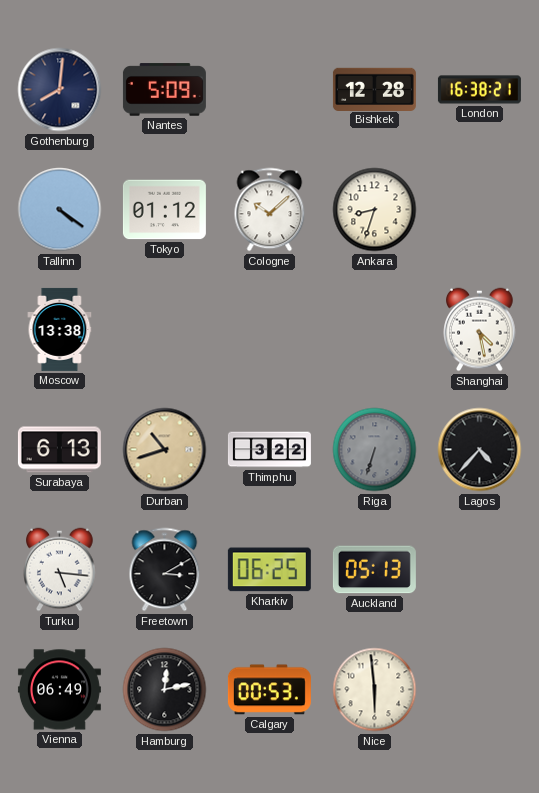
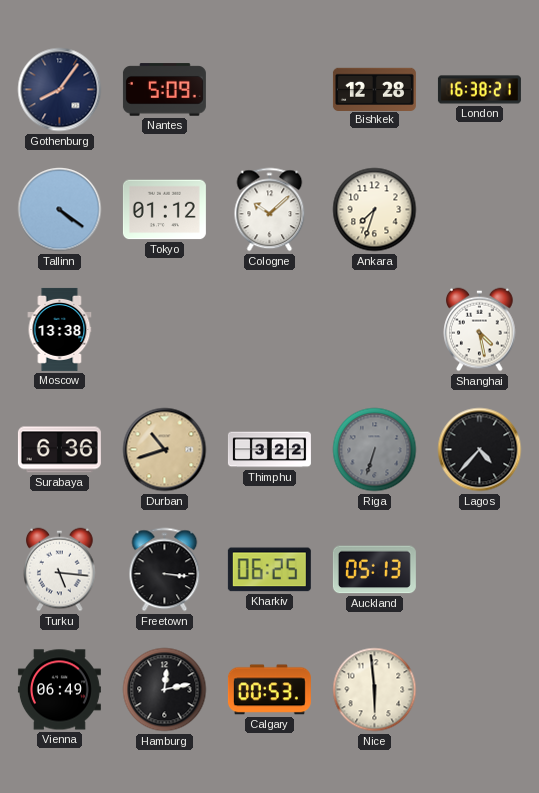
Gothenburg: 8:01 -> 8:06 (60, 90)
Ankara: 8:33 -> 7:33 (375, 210)
Surabaya: 6:13 -> 6:36 (59, 450)
Freetown: 3:10 -> 3:16 (165, 570)
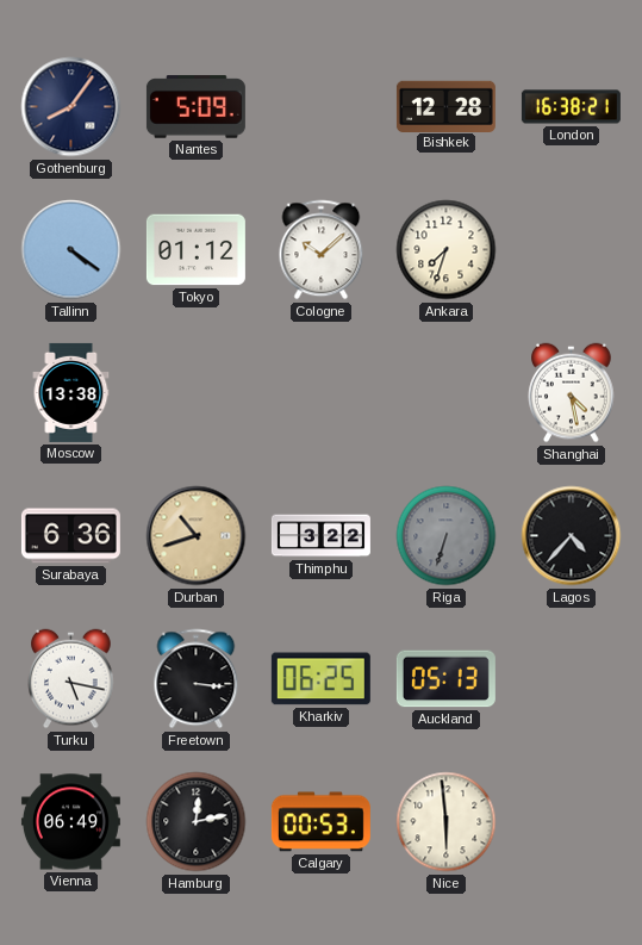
Turku: 5:16 -> 5:17 (71, 679)
